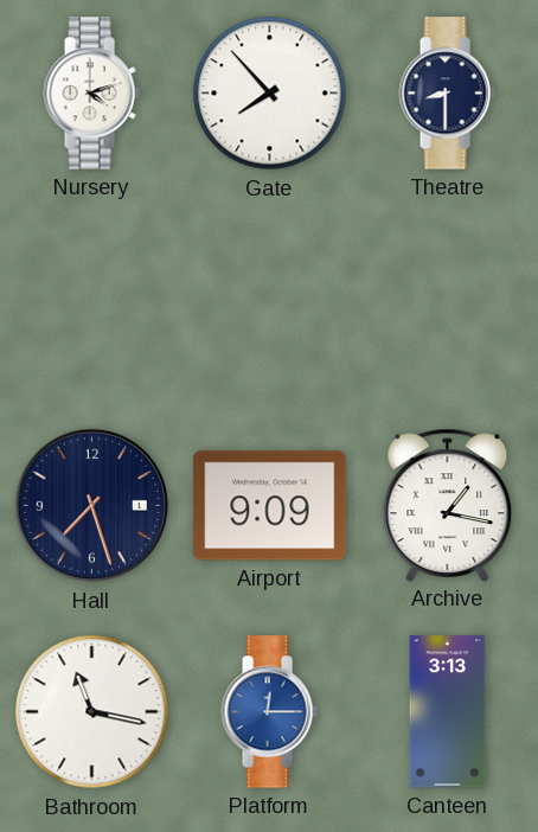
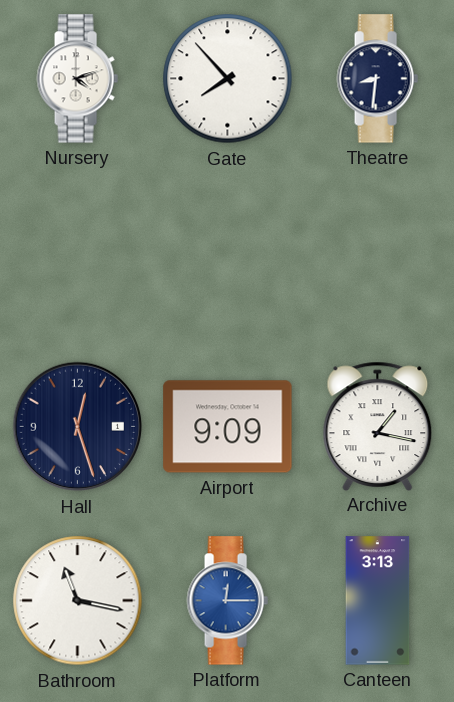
Theatre: 8:30 -> 8:31 (377, 79)
Hall: 7:27 -> 12:27 (78, 427)
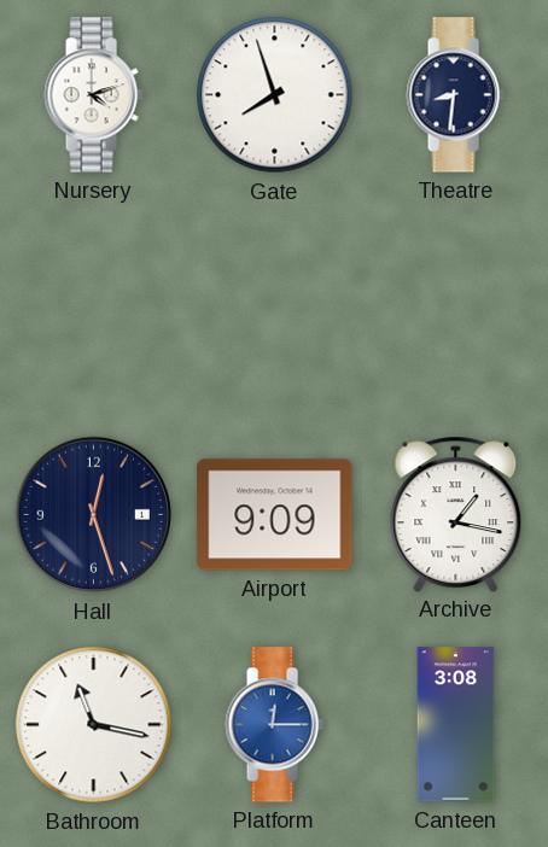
Gate: 7:53 -> 7:57 (275, 95)
Canteen: 3:13 -> 3:08 (456, 725)
